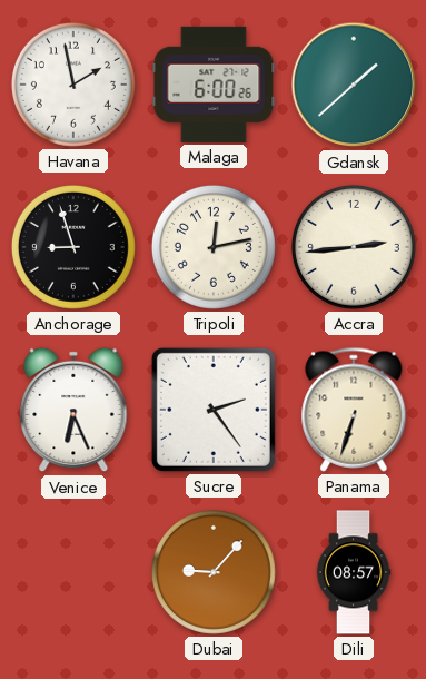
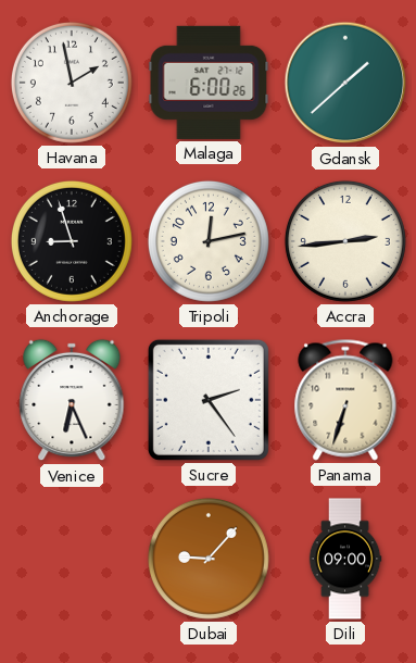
Dili: 08:57 -> 09:00 (345, 559)
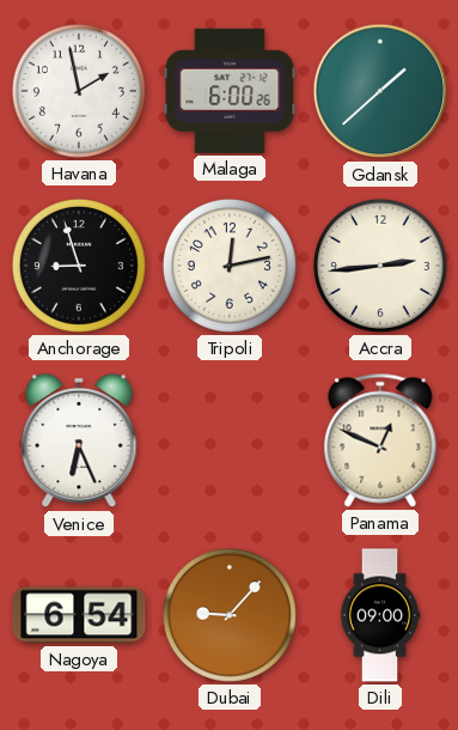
Sucre: 2:24 -> none (209, 400)
Panama: 6:33 -> 12:49 (380, 440)
Nagoya: none -> 6:54 (79, 615)
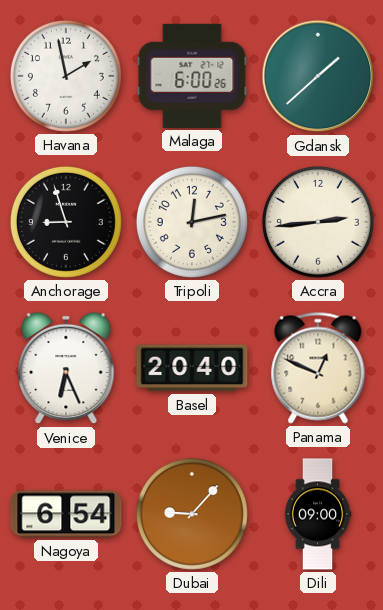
Basel: none -> 20:40 (192, 368)
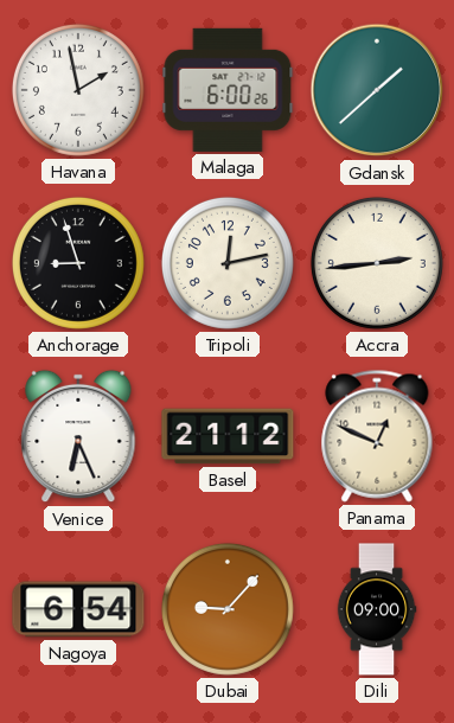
Basel: 20:40 -> 21:12 (228, 436)
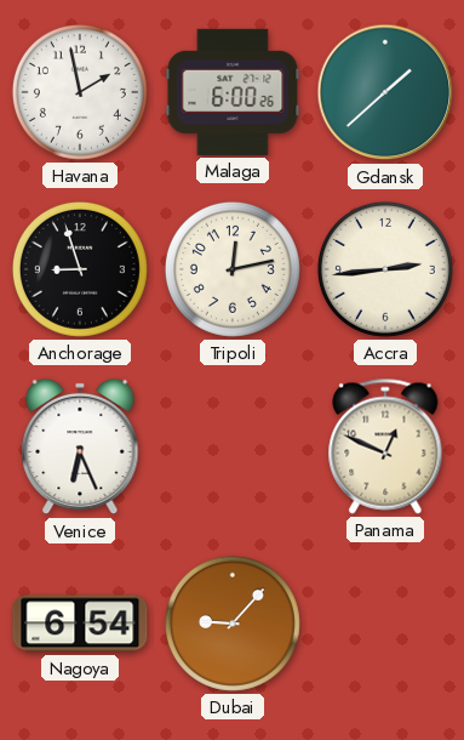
Basel: 21:12 -> none (228, 436)
Dili: 09:00 -> none (377, 609)
